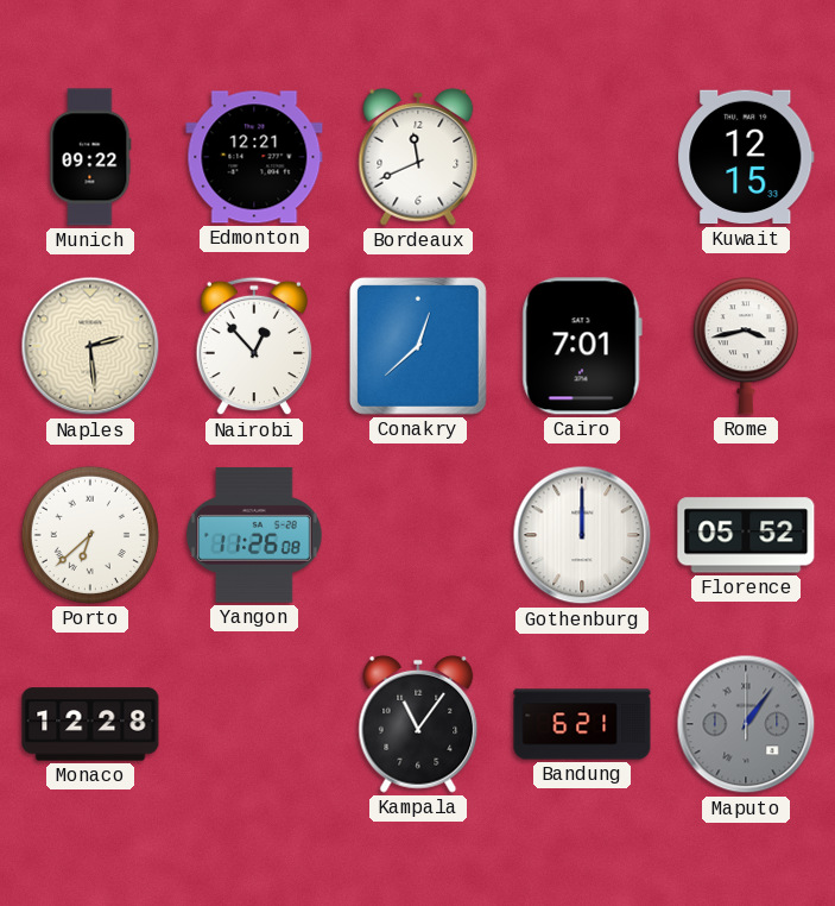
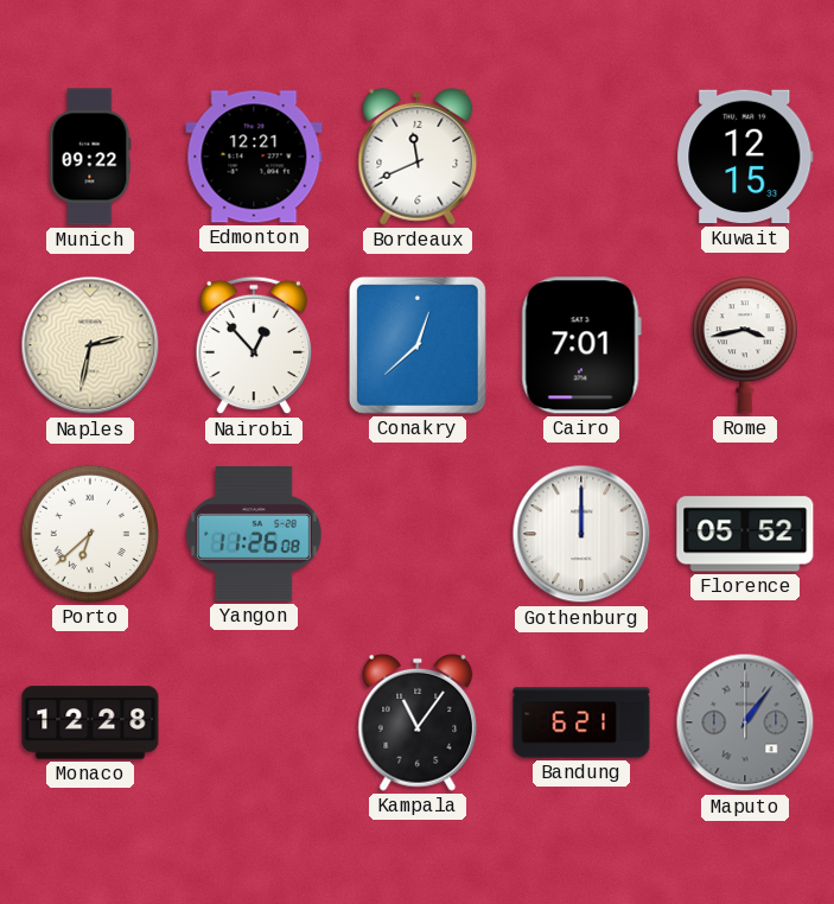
Naples: 2:29 -> 2:32 (90, 345)
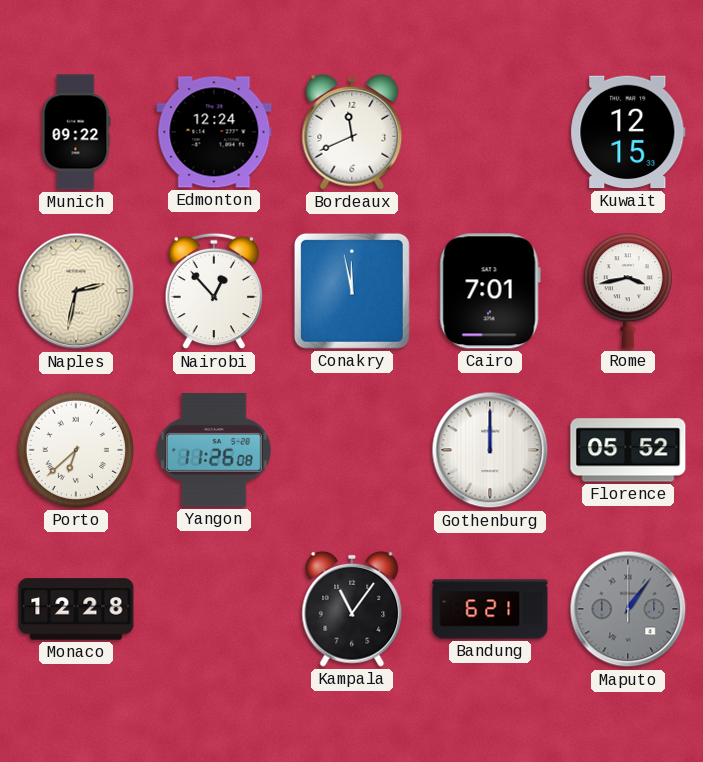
Edmonton: 12:21 -> 12:24 (214, 132)
Conakry: 12:38 -> 11:58 (352, 291)
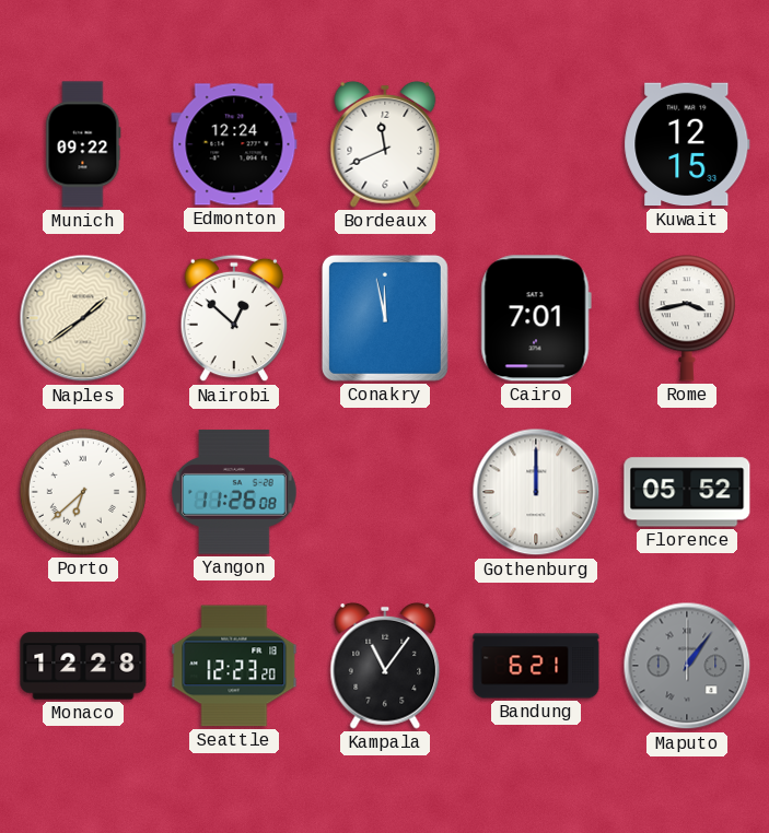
Naples: 2:32 -> 1:39 (83, 318)
Nairobi: 12:53 -> 12:52 (234, 318)
Seattle: none -> 12:23 (234, 666)
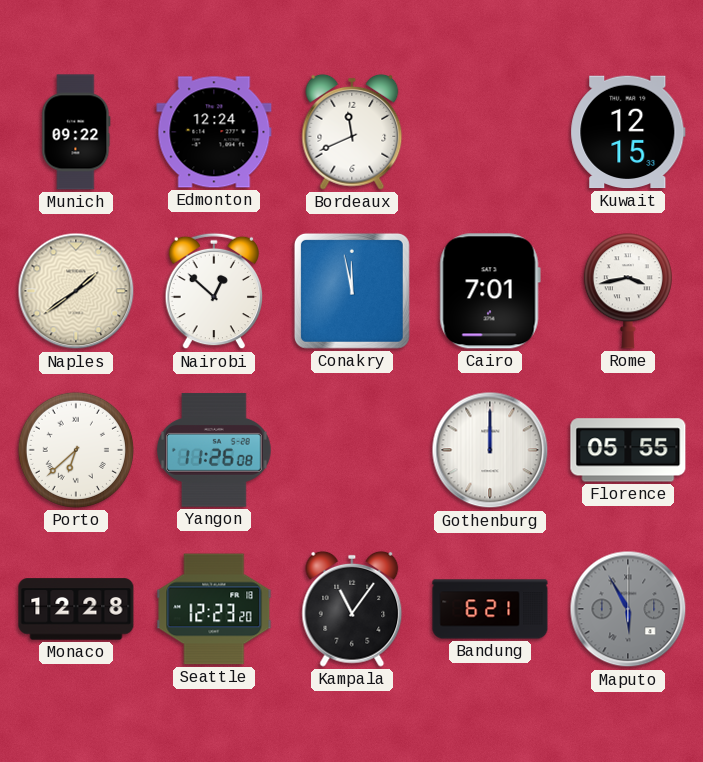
Florence: 05:52 -> 05:55 (628, 450)
Maputo: 1:06 -> 5:55 (628, 609)
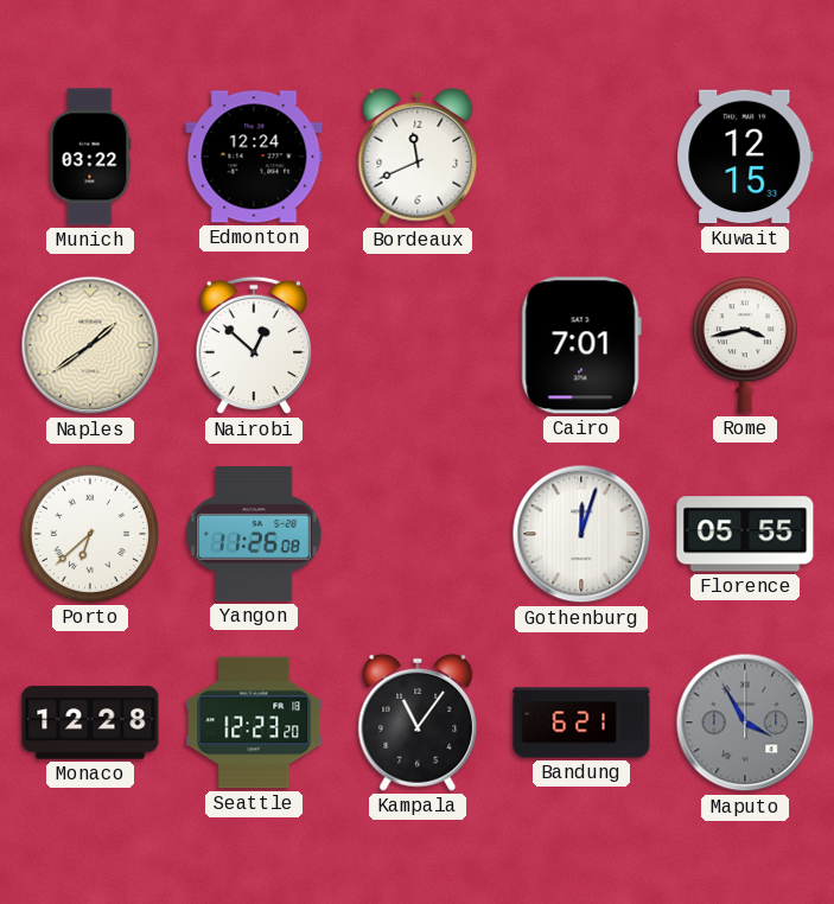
Munich: 09:22 -> 03:22 (90, 157)
Conakry: 11:58 -> none (352, 291)
Gothenburg: 12:00 -> 12:03 (581, 534)
Maputo: 5:55 -> 3:55 (745, 722)
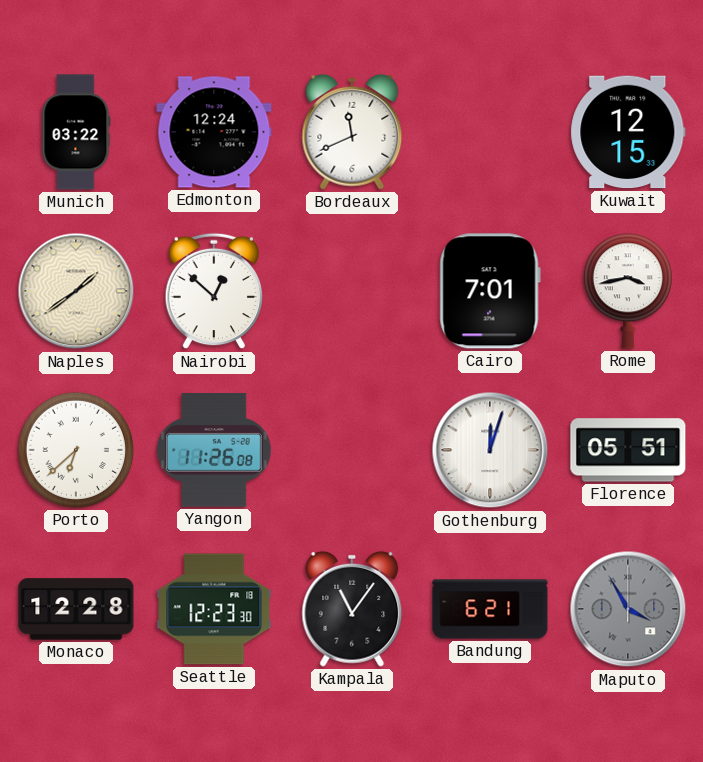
Florence: 05:55 -> 05:51 (628, 450)
Seattle: 12:23:20 -> 12:23:30 (214, 609)
